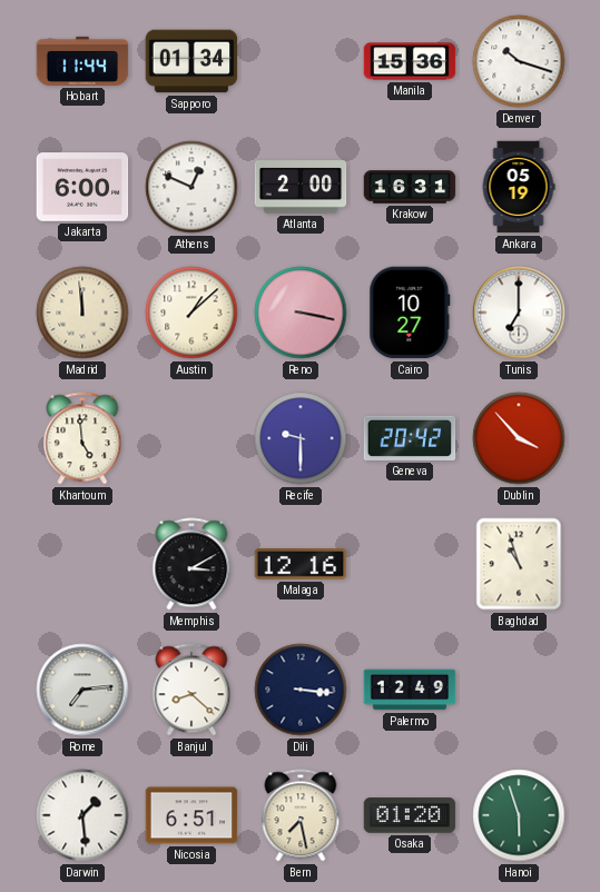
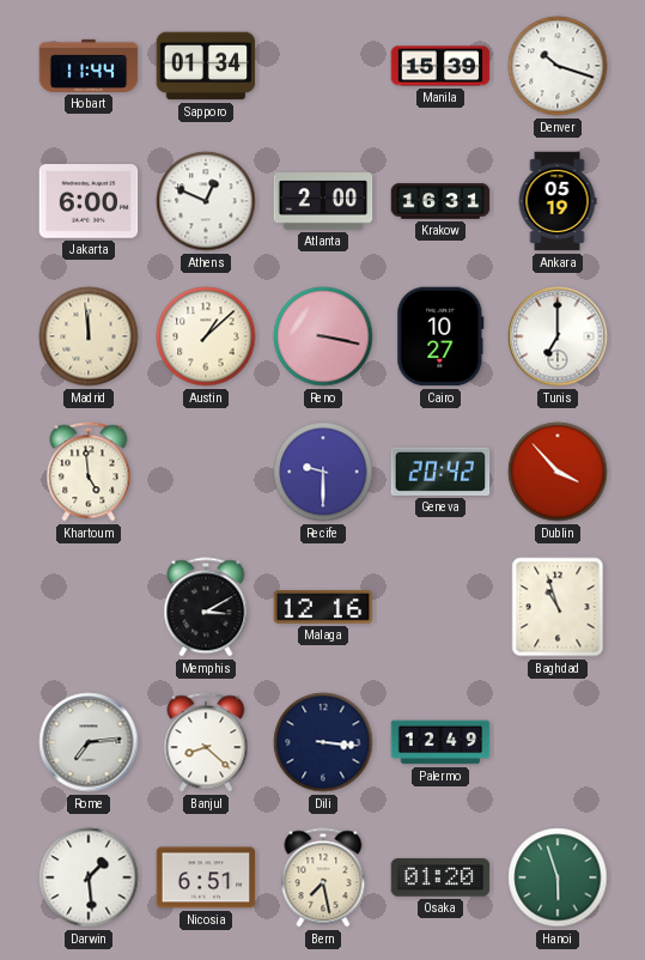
Manila: 15:36 -> 15:39 (440, 66)
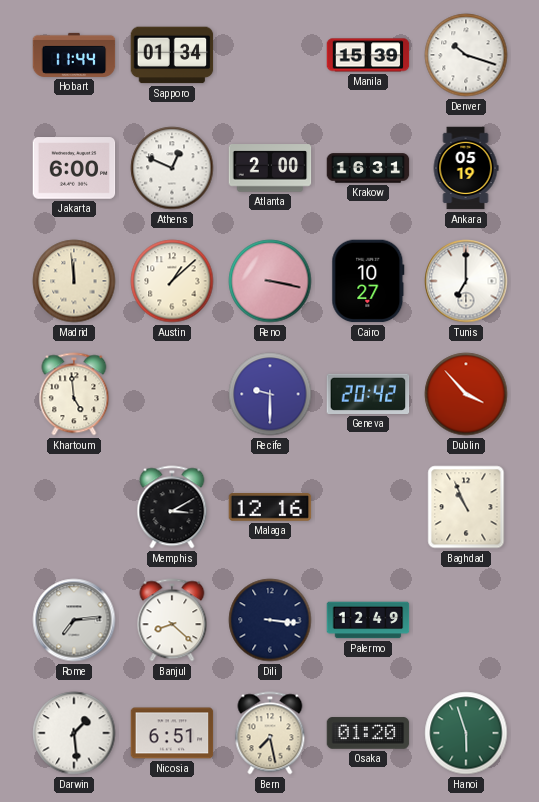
Baghdad: 10:57 -> 10:56 (466, 507)
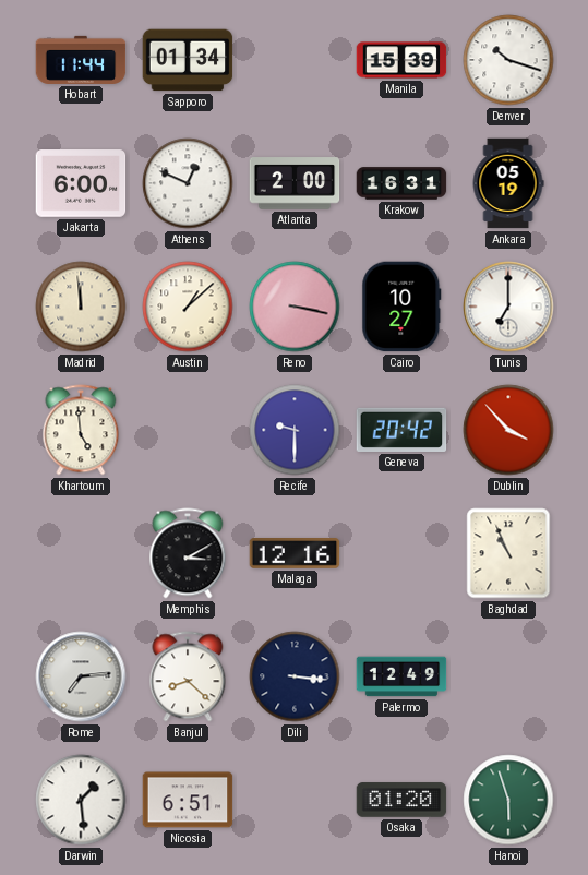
Bern: 7:28 -> none (270, 733)
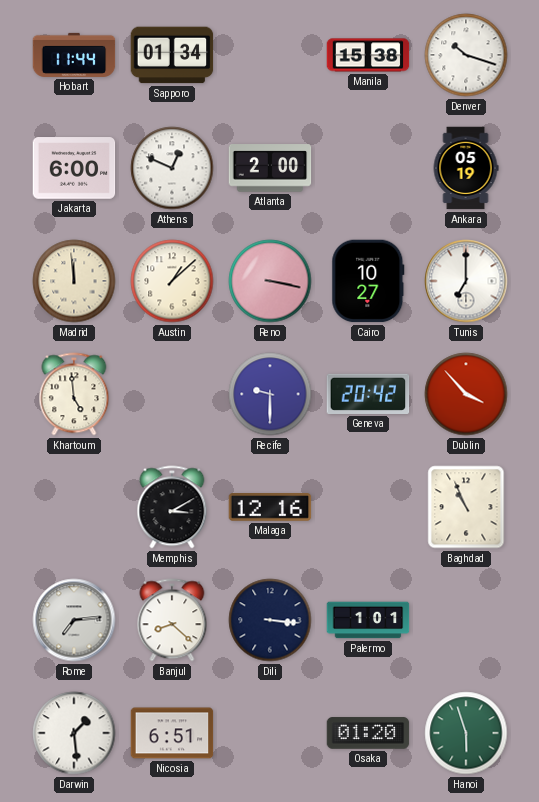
Manila: 15:39 -> 15:38 (368, 55)
Krakow: 16:31 -> none (401, 183)
Palermo: 12:49 -> 1:01 (368, 620)
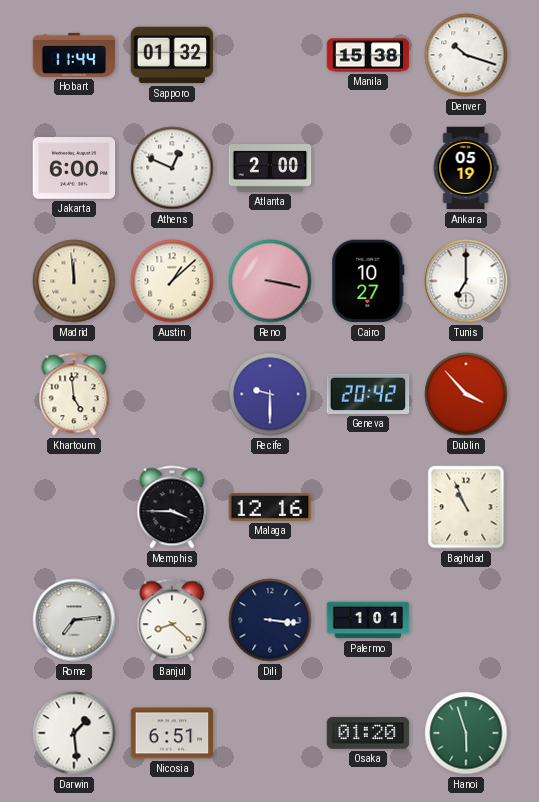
Sapporo: 01:34 -> 01:32 (172, 55)
Memphis: 3:10 -> 3:45 (172, 507)
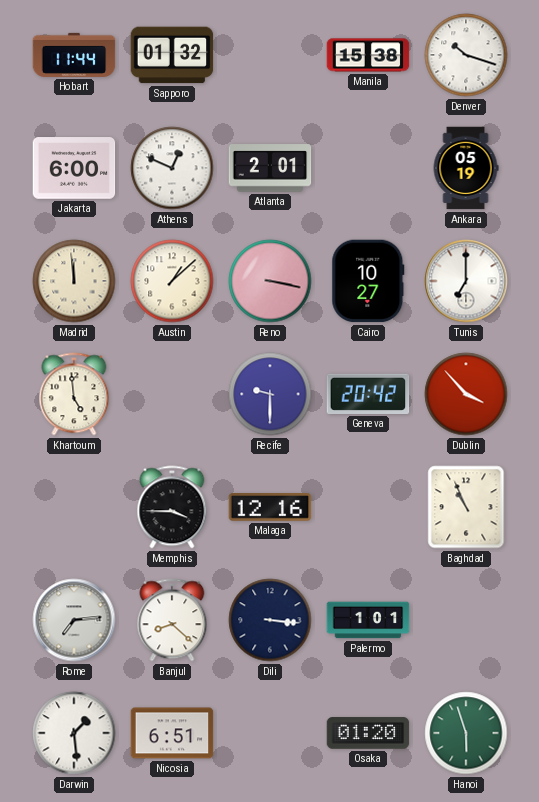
Atlanta: 2:00 -> 2:01 (270, 168)
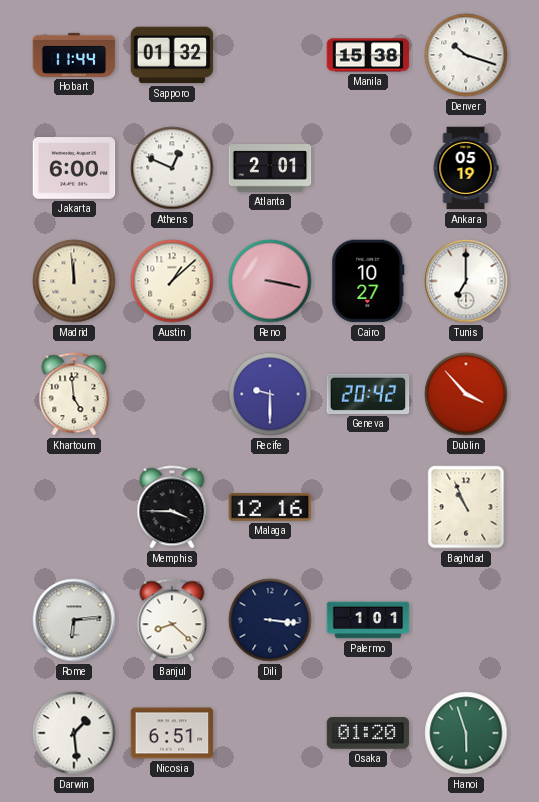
Rome: 7:14 -> 6:14 (74, 620)
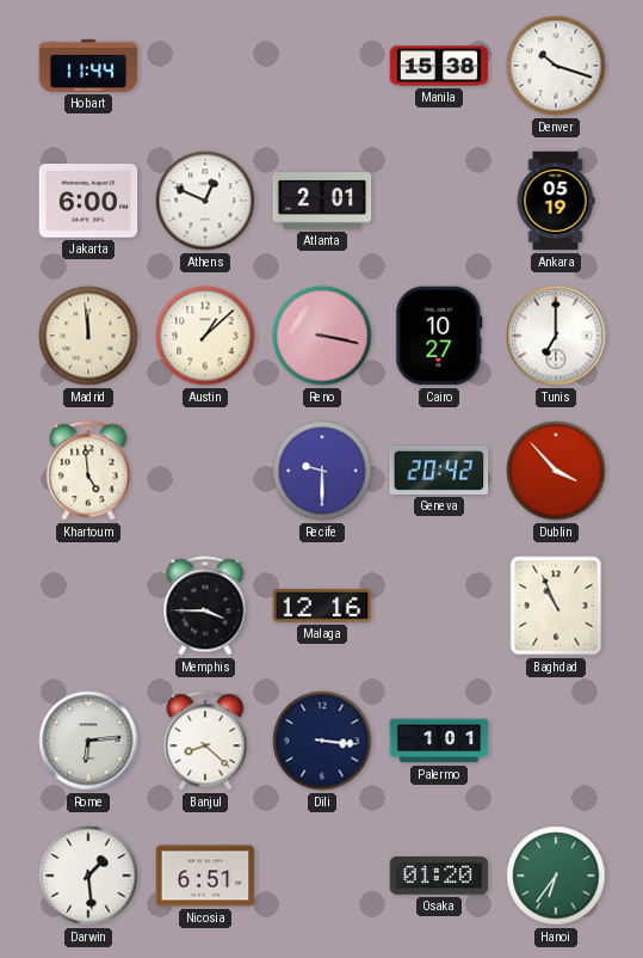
Sapporo: 01:32 -> none (172, 55)
Hanoi: 5:57 -> 6:36 (556, 876)
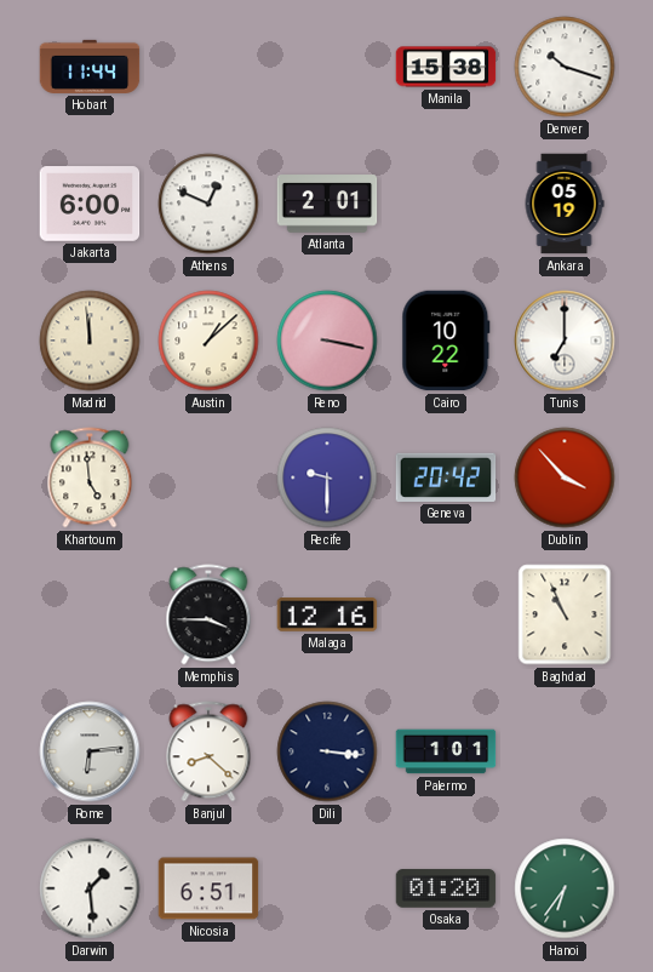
Cairo: 10:27 -> 10:22 (446, 341)
